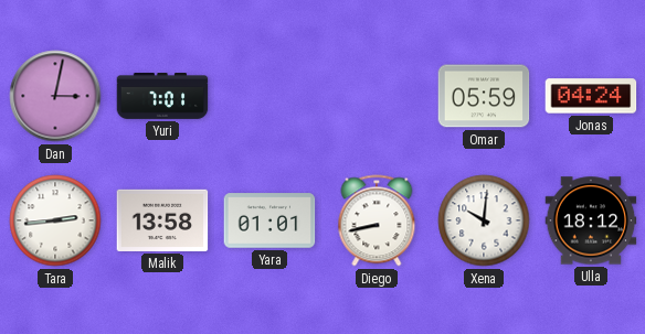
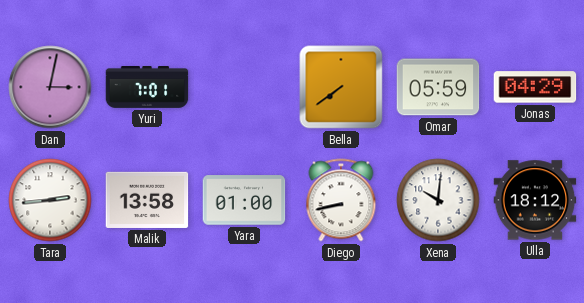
Bella: none -> 7:39 (341, 87)
Jonas: 04:24 -> 04:29 (535, 87)
Yara: 01:01 -> 01:00 (244, 200)
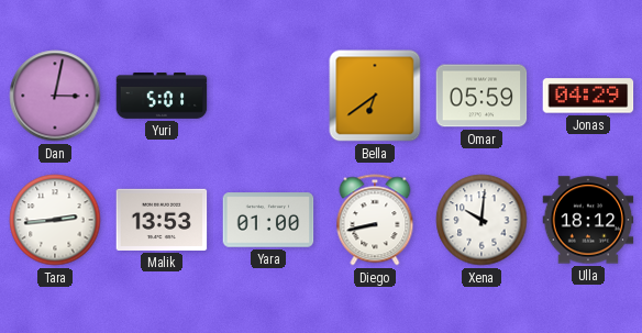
Yuri: 7:01 -> 5:01 (162, 97)
Bella: 7:39 -> 6:39 (375, 96)
Malik: 13:58 -> 13:53 (162, 220)
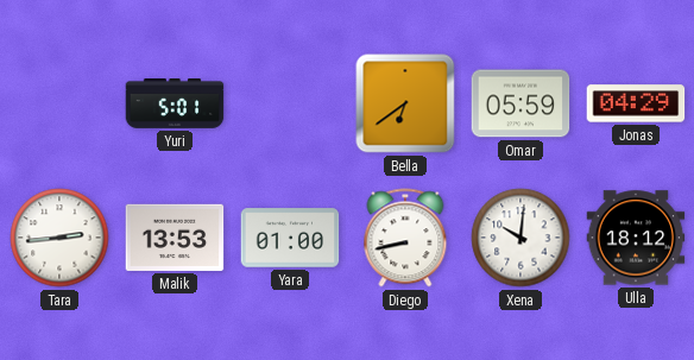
Dan: 3:02 -> none (55, 96)
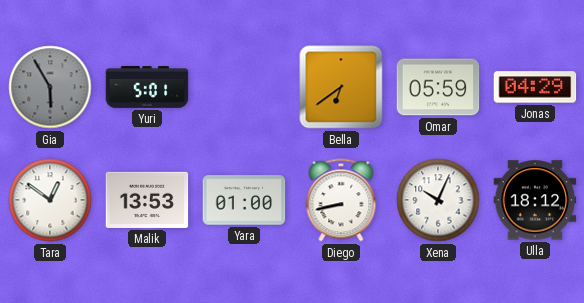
Gia: none -> 5:55 (50, 87)
Tara: 2:44 -> 12:51 (50, 200)
Xena: 10:01 -> 10:04 (438, 200)
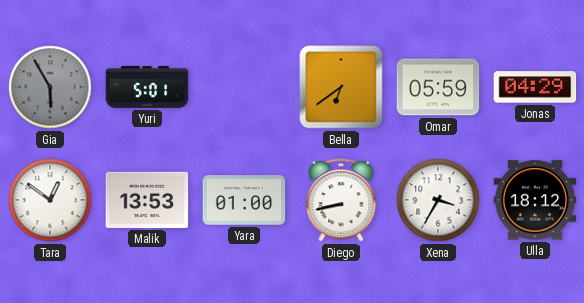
Xena: 10:04 -> 3:35 (438, 200)
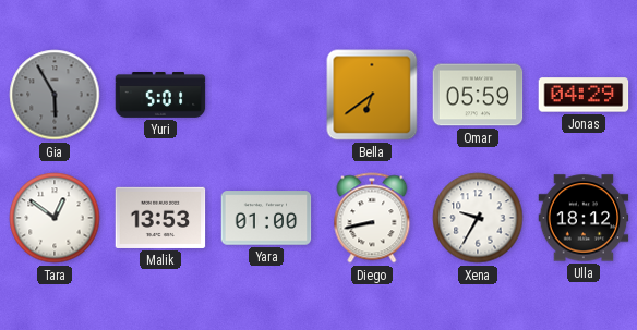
Xena: 3:35 -> 9:35 (478, 218)
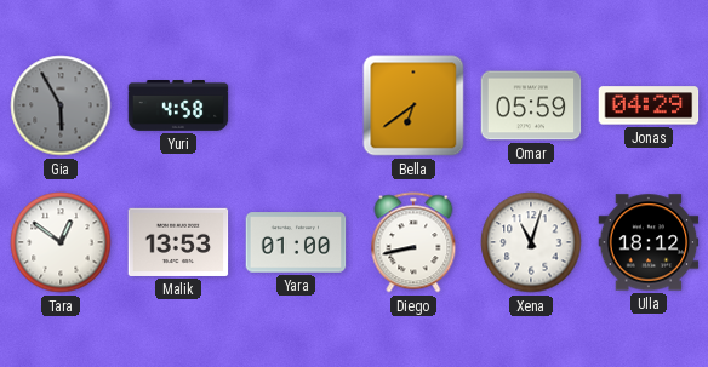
Yuri: 5:01 -> 4:58 (178, 107)
Xena: 9:35 -> 11:03 (531, 242)
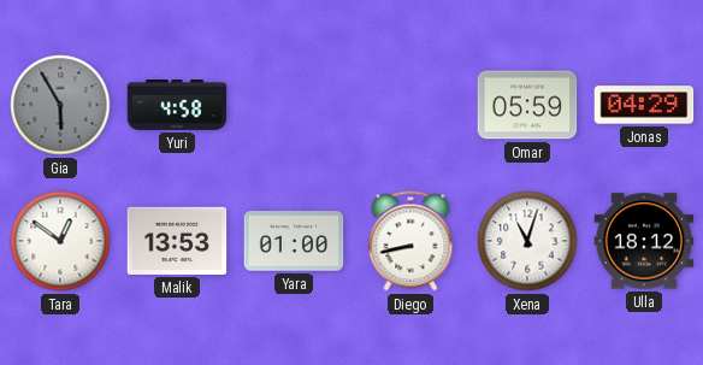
Bella: 6:39 -> none (413, 105)
